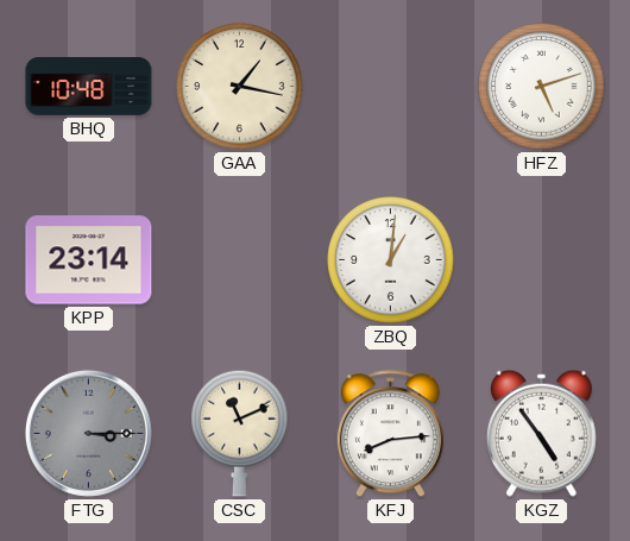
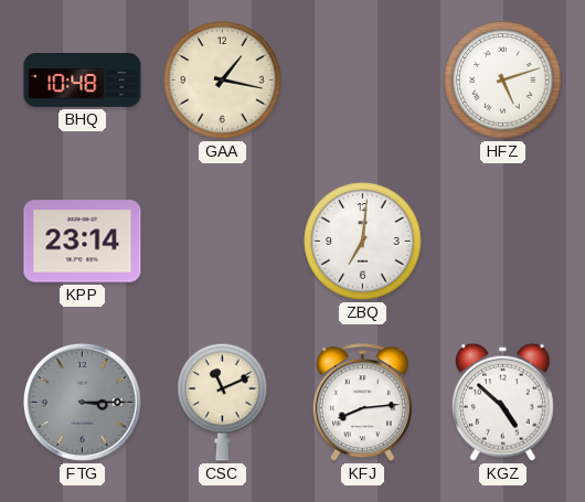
ZBQ: 1:01 -> 7:01 (363, 242)
KGZ: 4:54 -> 4:52 (502, 402)
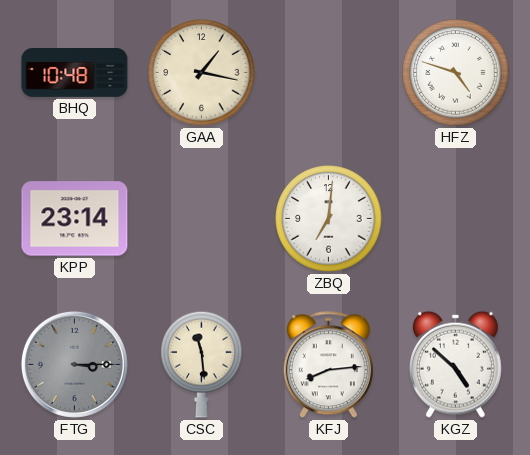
HFZ: 5:12 -> 4:48 (456, 73)
CSC: 11:11 -> 11:29 (202, 364)
